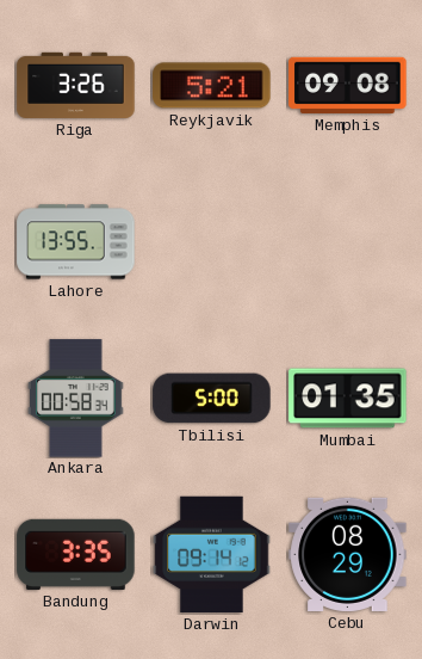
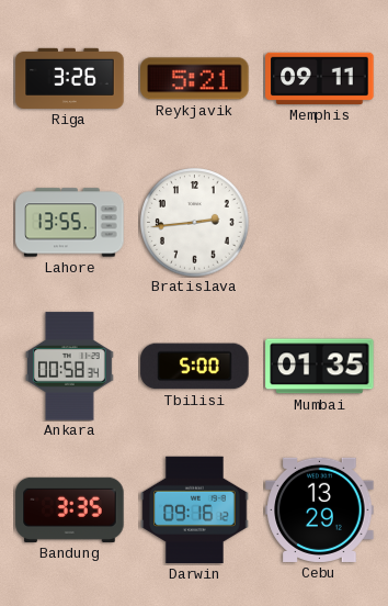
Memphis: 09:08 -> 09:11 (320, 78)
Bratislava: none -> 2:44 (195, 223)
Darwin: 09:14 -> 09:16 (195, 510)
Cebu: 08:29 -> 13:29 (320, 509)
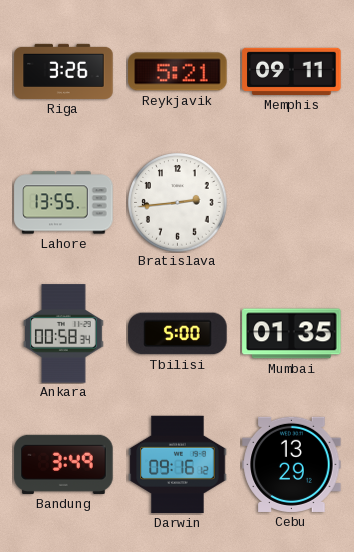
Bandung: 3:35 -> 3:49 (64, 464)
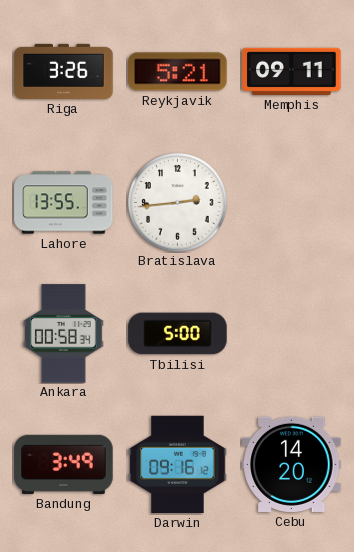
Mumbai: 01:35 -> none (292, 334)
Cebu: 13:29 -> 14:20 (292, 464)
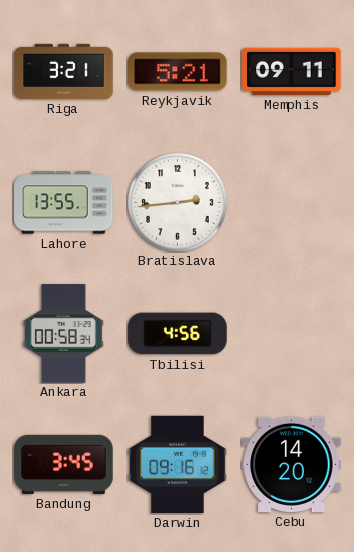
Riga: 3:26 -> 3:21 (64, 71)
Tbilisi: 5:00 -> 4:56 (178, 334)
Bandung: 3:49 -> 3:45 (64, 464)
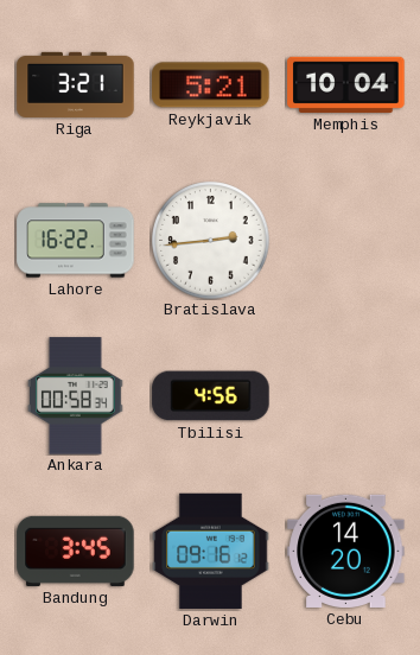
Memphis: 09:11 -> 10:04 (346, 84)
Lahore: 13:55 -> 16:22 (76, 241)
